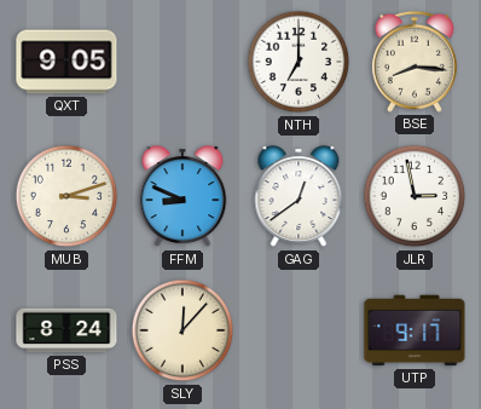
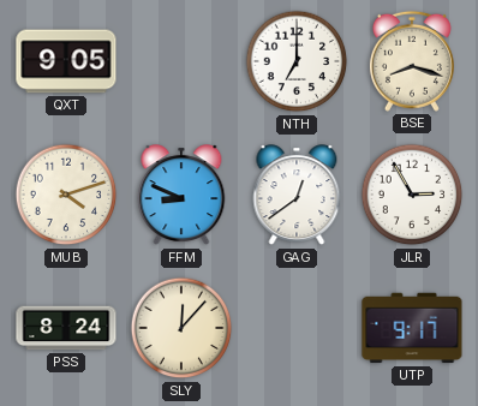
BSE: 8:16 -> 8:18 (412, 61)
MUB: 3:12 -> 4:12 (66, 195)
JLR: 2:58 -> 2:55 (412, 195)
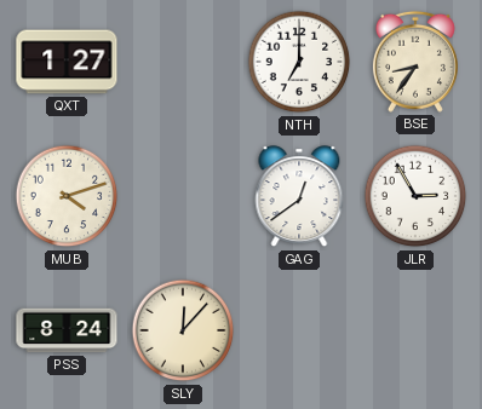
QXT: 9:05 -> 1:27 (67, 62)
BSE: 8:18 -> 8:36 (415, 62)
FFM: 8:49 -> none (181, 196)
UTP: 9:17 -> none (412, 328)
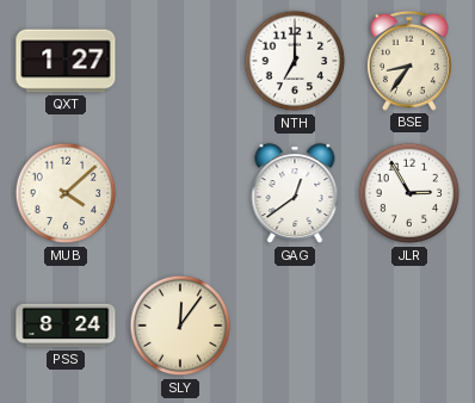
MUB: 4:12 -> 4:08 (66, 193)
SLY: 12:07 -> 12:06 (180, 325)
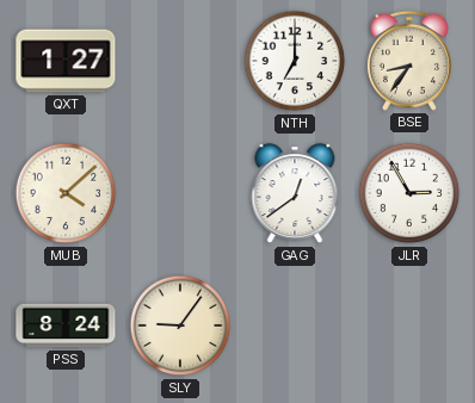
SLY: 12:06 -> 9:06 (180, 325)
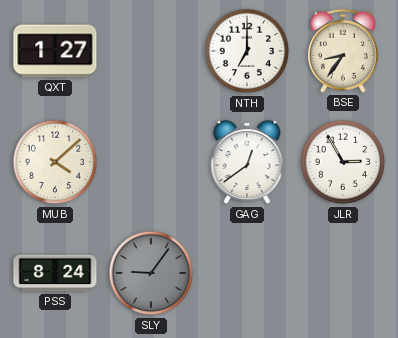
SLY dial: cream -> grey (151, 273)
